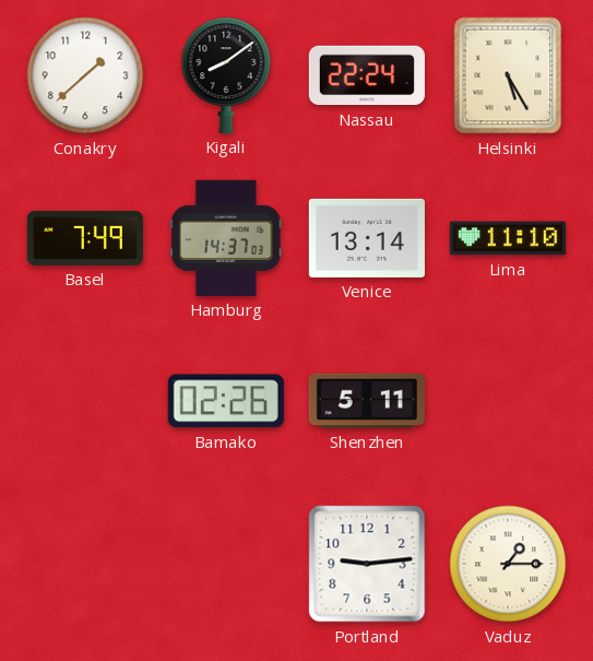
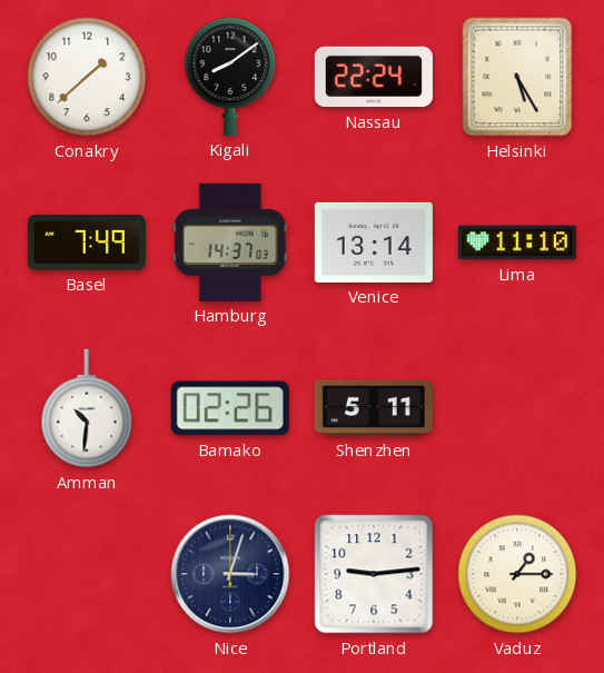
Amman: none -> 10:31 (87, 408)
Nice: none -> 3:03 (230, 574)
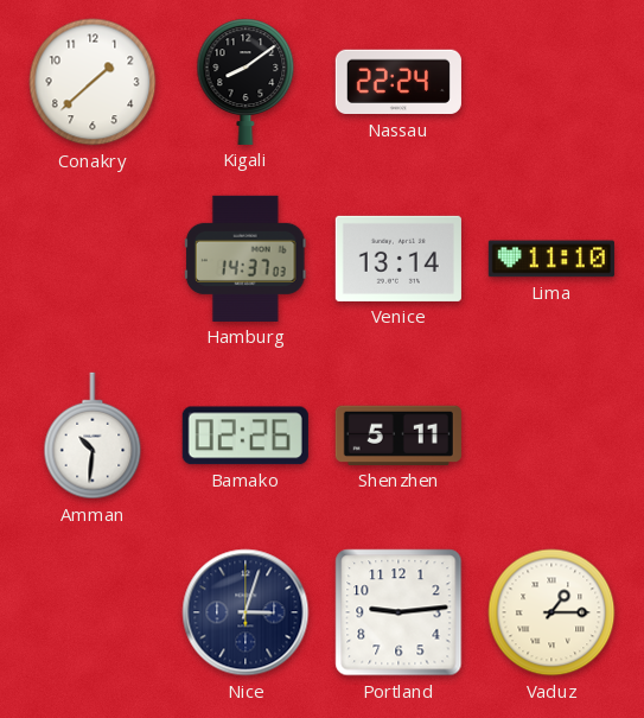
Helsinki: 5:25 -> none (517, 77)
Basel: 7:49 -> none (87, 243)
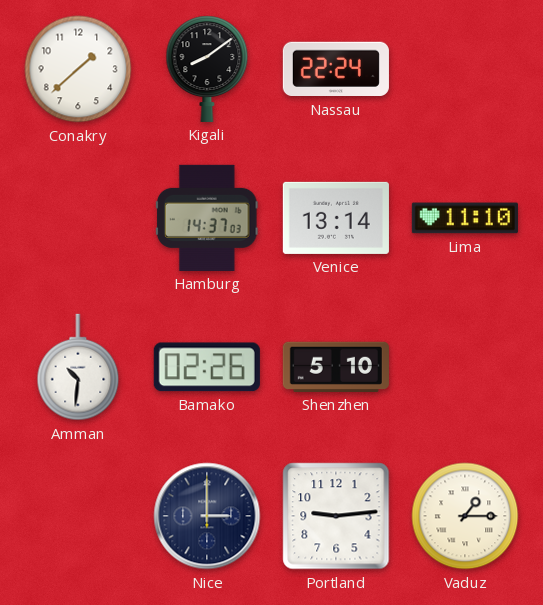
Shenzhen: 5:11 -> 5:10 (336, 367)
Nice: 3:03 -> 3:00 (207, 516)
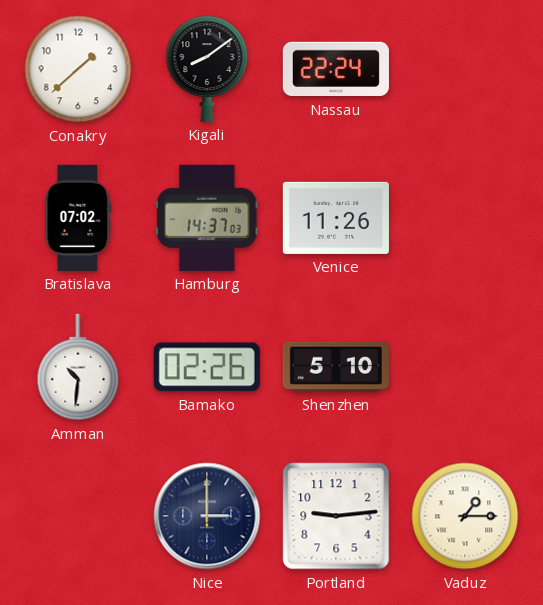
Bratislava: none -> 07:02 (78, 218)
Venice: 13:14 -> 11:26 (336, 218)
Lima: 11:10 -> none (465, 218)
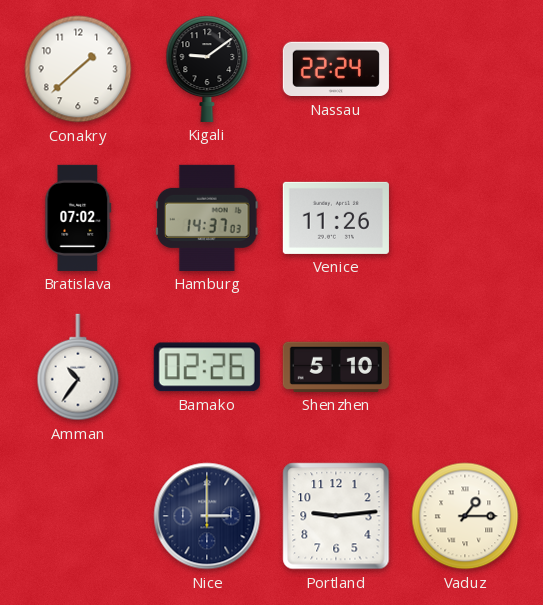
Kigali: 8:09 -> 9:09 (207, 69)
Amman: 10:31 -> 10:36 (78, 367)
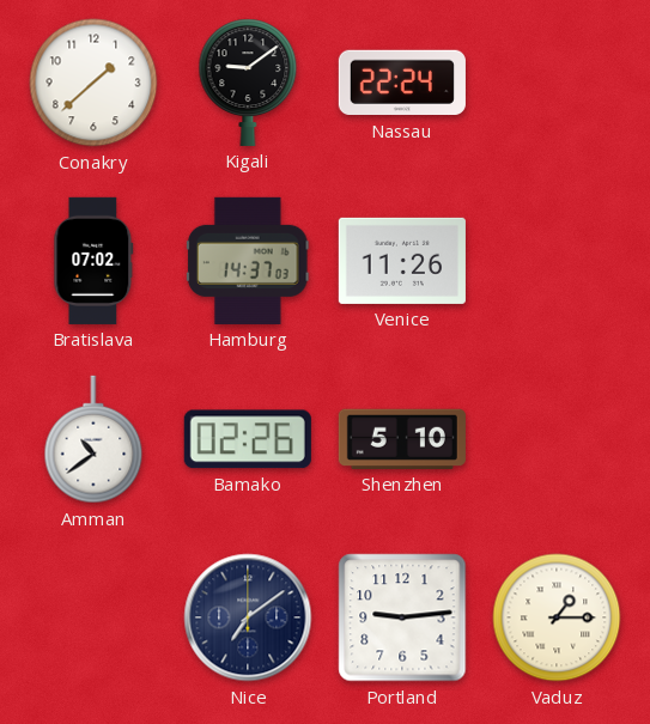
Amman: 10:36 -> 10:39 (93, 439)
Nice: 3:00 -> 7:09 (248, 617)
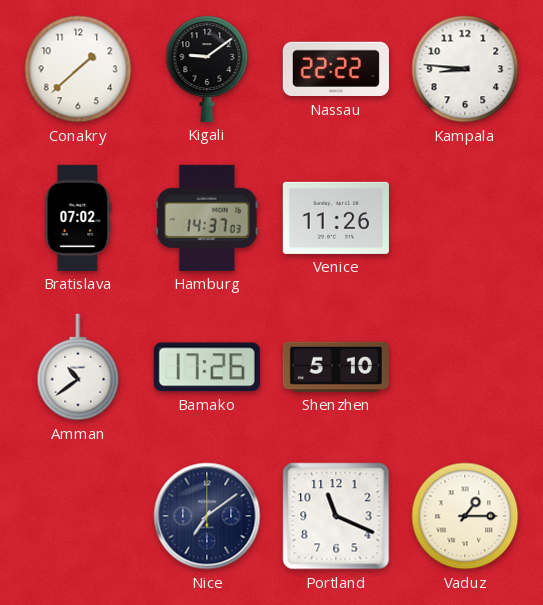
Nassau: 22:24 -> 22:22 (336, 69)
Kampala: none -> 8:46 (465, 69)
Bamako: 02:26 -> 17:26 (207, 367)
Portland: 9:14 -> 11:19 (336, 516)
